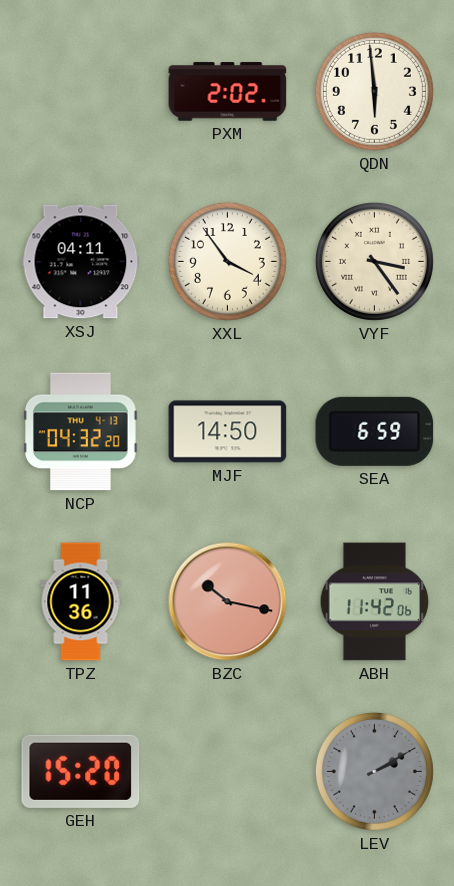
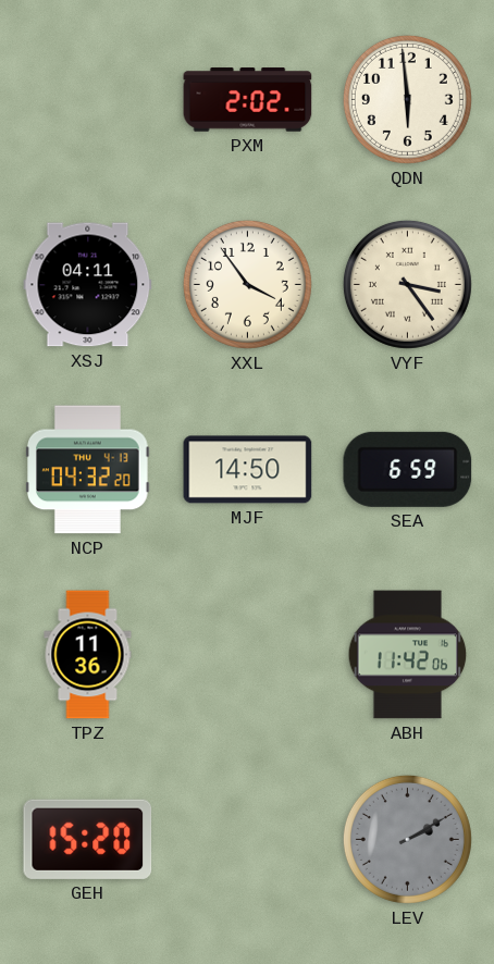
BZC: 10:17 -> none (228, 602)
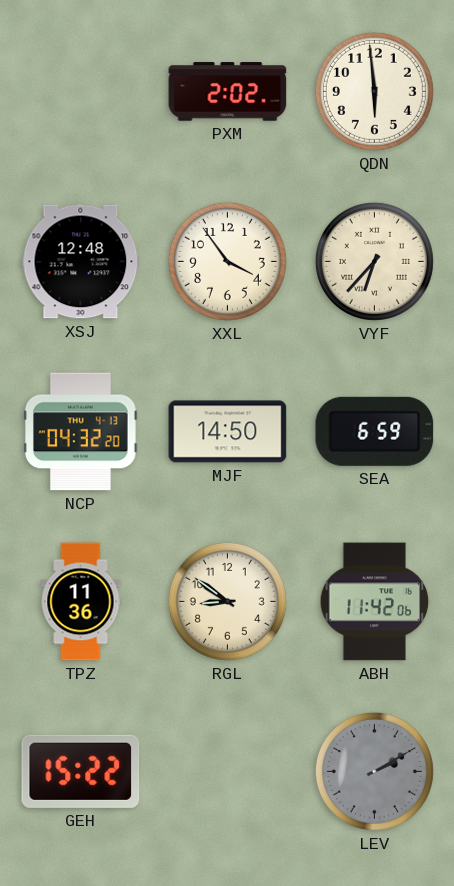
XSJ: 04:11 -> 12:48 (81, 262)
VYF: 3:24 -> 6:37 (374, 261)
RGL: none -> 8:51 (227, 601)
GEH: 15:20 -> 15:22 (81, 771)
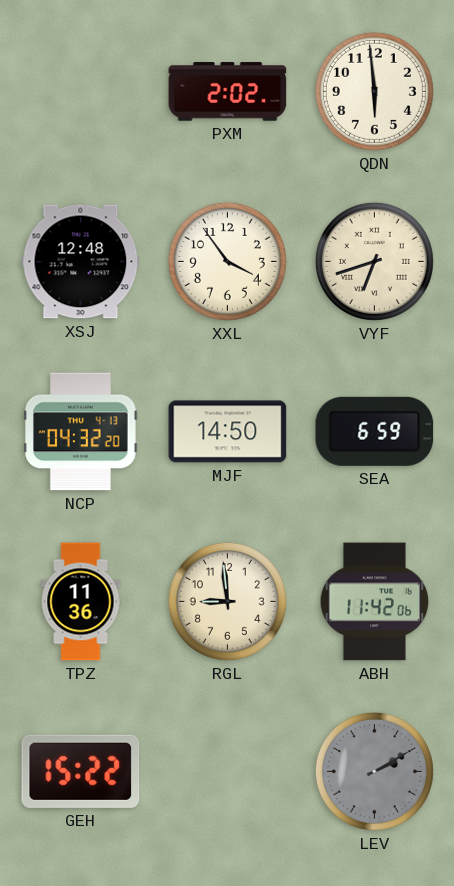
VYF: 6:37 -> 6:42 (374, 261)
RGL: 8:51 -> 8:59 (227, 601)
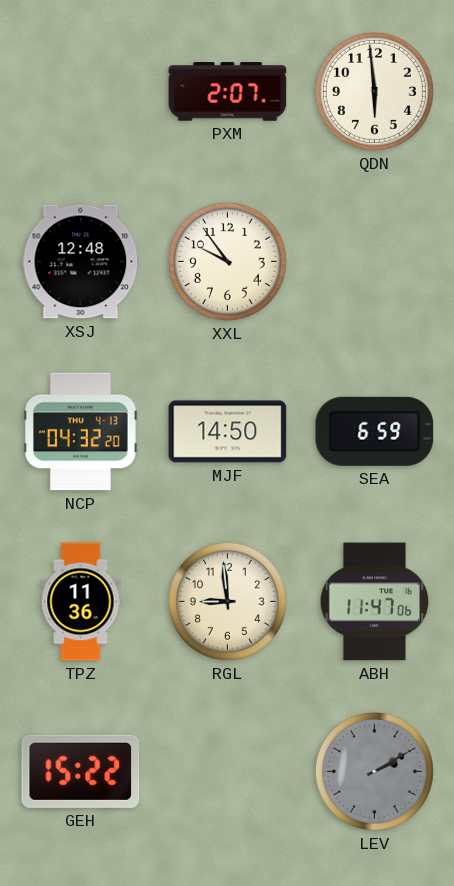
PXM: 2:02 -> 2:07 (228, 92)
XXL: 3:54 -> 9:54 (227, 261)
VYF: 6:42 -> none (374, 261)
ABH: 11:42 -> 11:47 (375, 602)
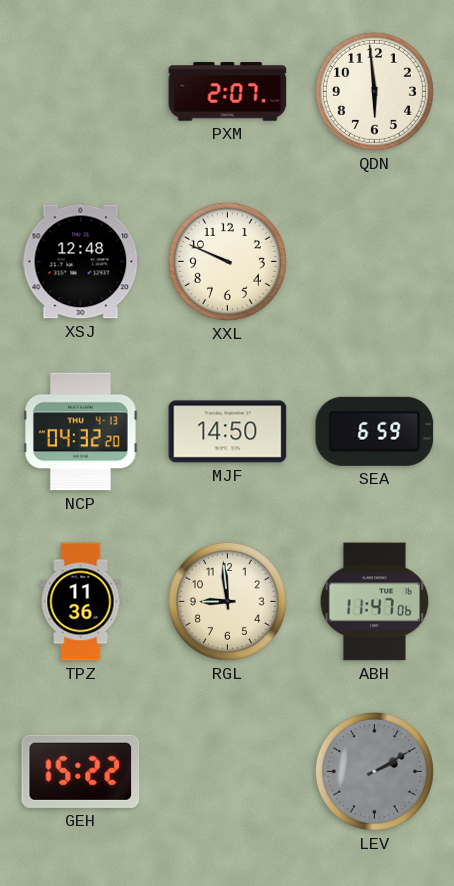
XXL: 9:54 -> 9:49 (227, 261)
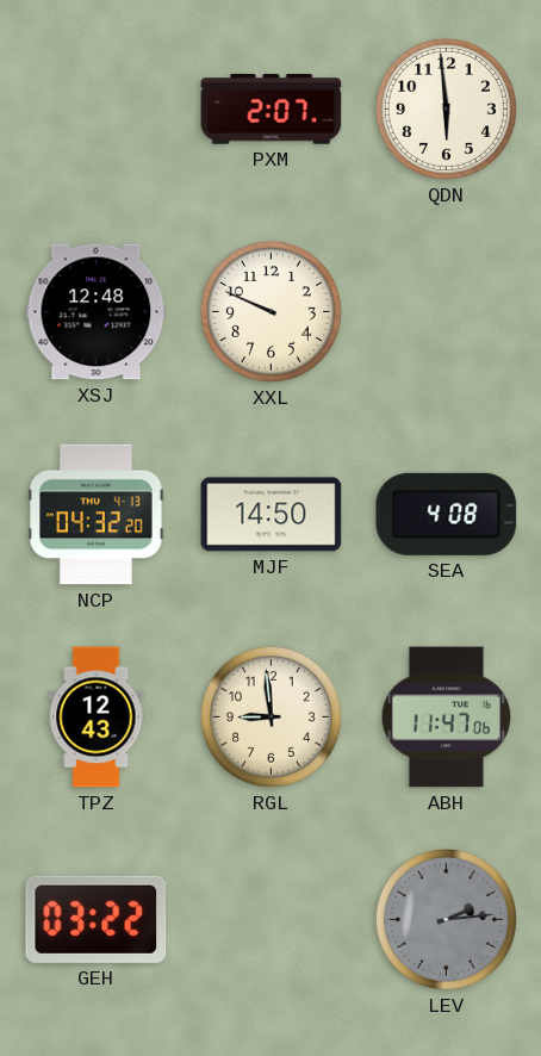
SEA: 6:59 -> 4:08 (447, 514)
TPZ: 11:36 -> 12:43 (97, 718)
GEH: 15:22 -> 03:22 (97, 919)
LEV: 2:10 -> 2:14 (446, 919)
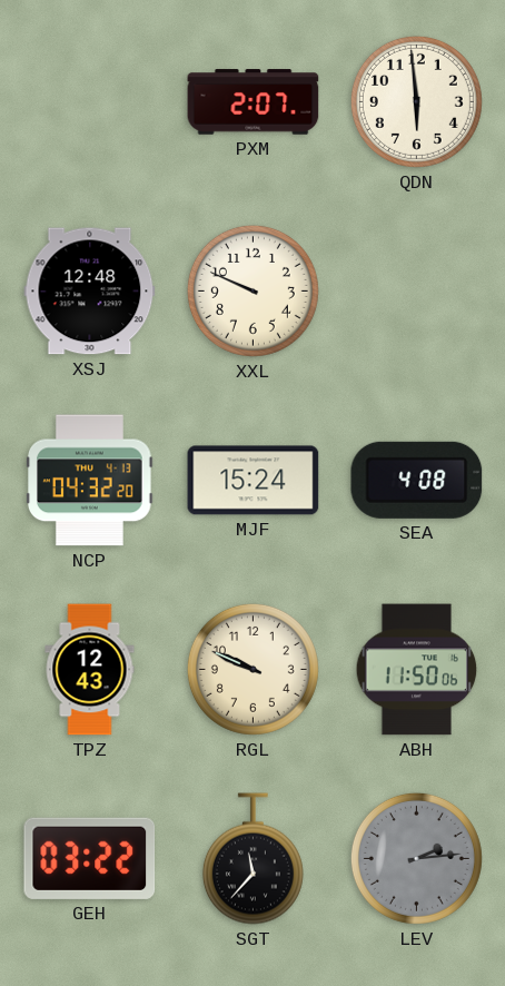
MJF: 14:50 -> 15:24 (254, 481)
RGL: 8:59 -> 9:49 (253, 669)
ABH: 11:47 -> 11:50 (417, 670)
SGT: none -> 11:37 (253, 859)
